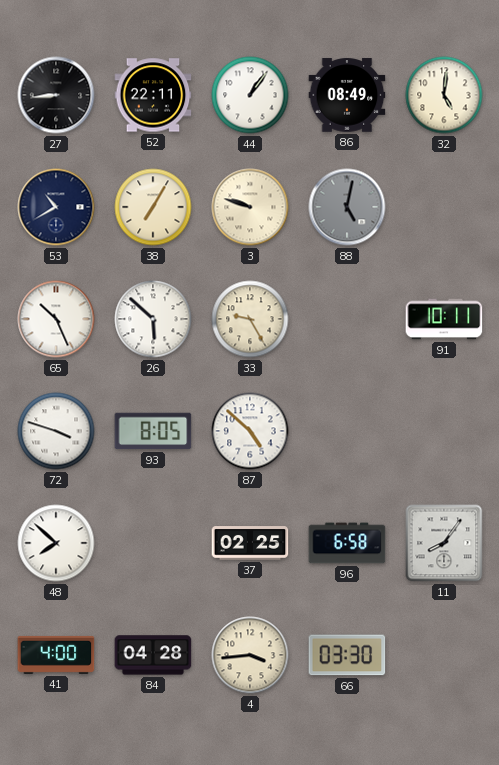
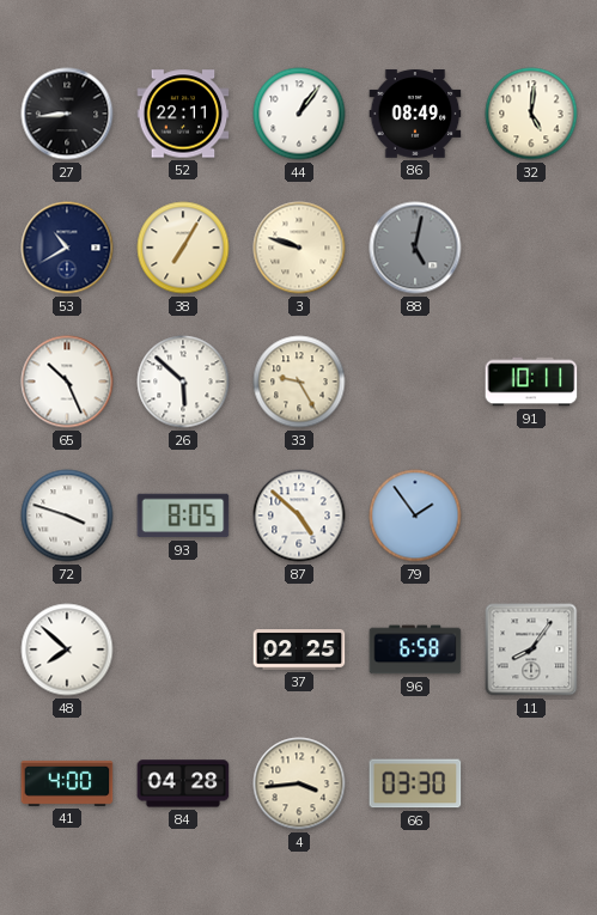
79: none -> 1:54 (415, 516)
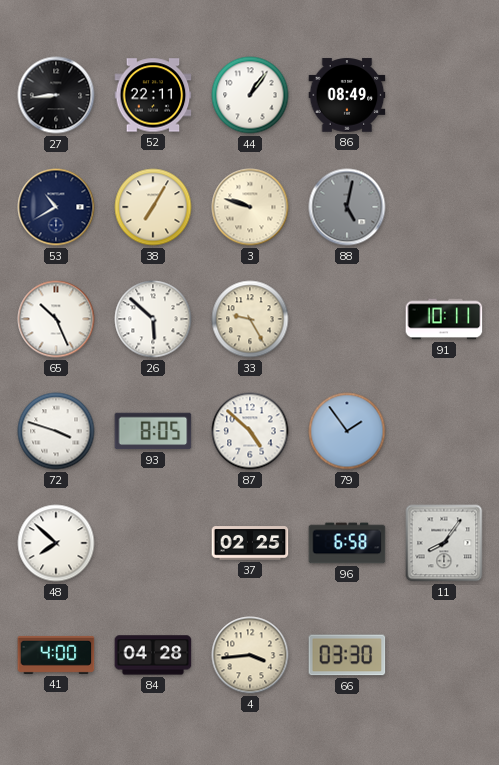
32: 5:01 -> none (531, 114)
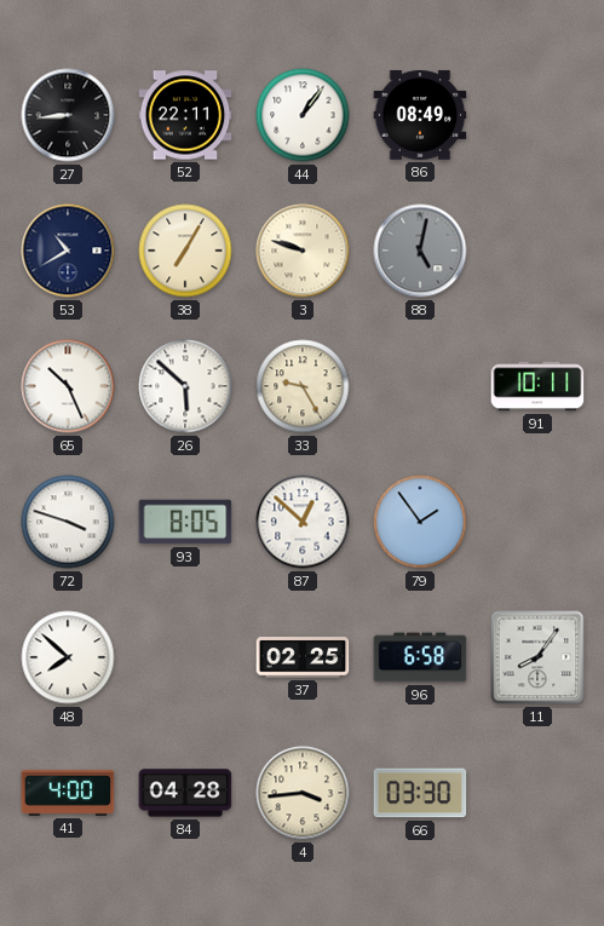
87: 4:52 -> 12:52 (303, 522)
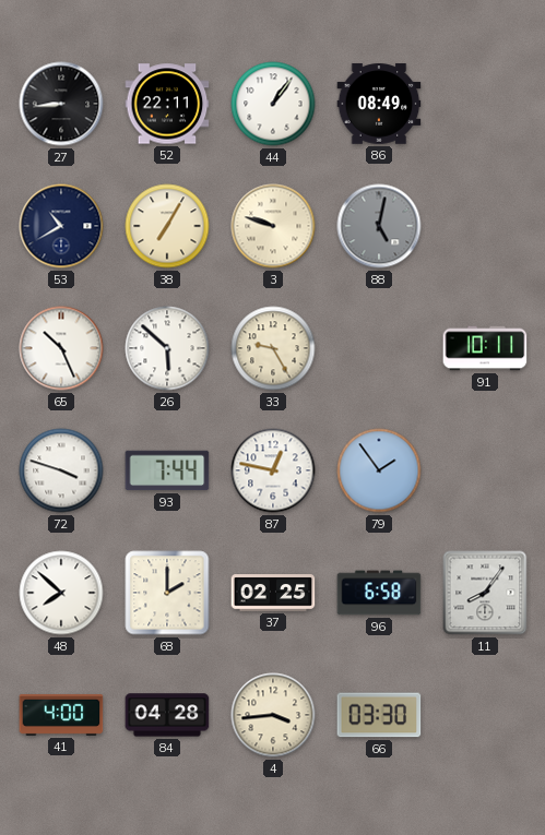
93: 8:05 -> 7:44 (167, 470)
87: 12:52 -> 12:47 (273, 470)
68: none -> 2:00 (167, 593)
